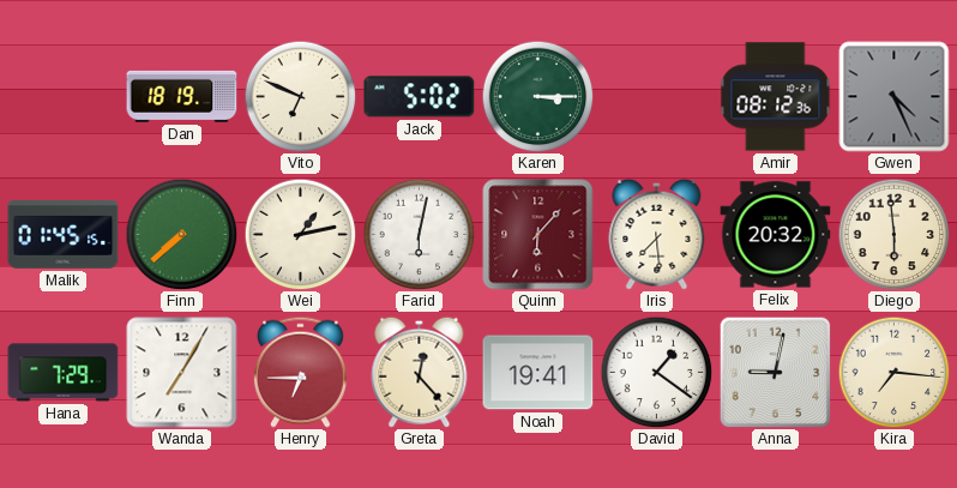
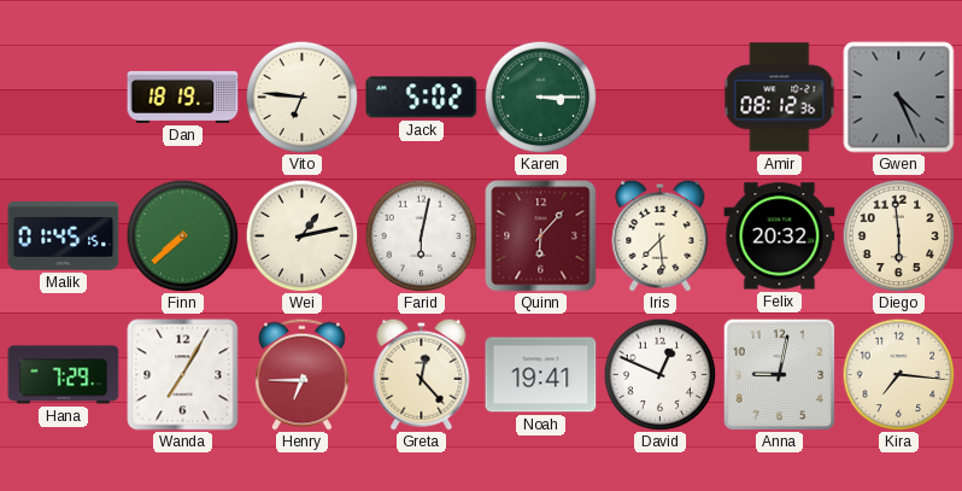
Vito: 6:49 -> 6:46 (301, 97)
David: 1:21 -> 12:49 (659, 374)
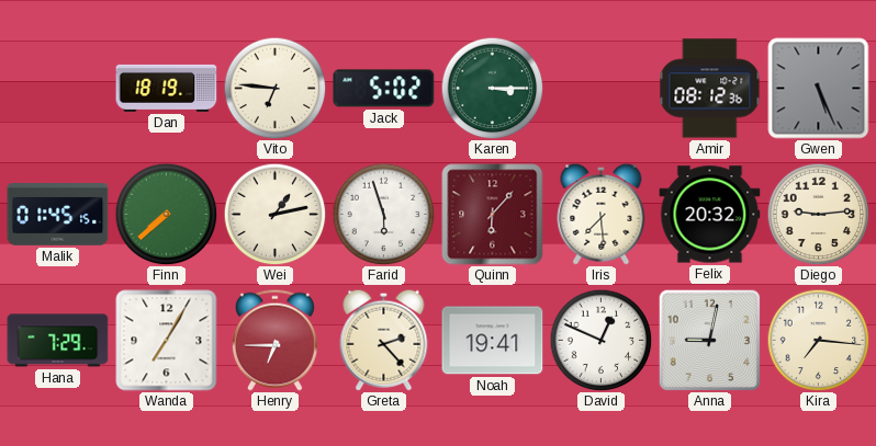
Gwen: 4:26 -> 5:26 (819, 89)
Farid: 6:02 -> 5:57 (383, 214)
Diego: 5:59 -> 9:14 (818, 214)
Greta: 12:23 -> 2:23 (384, 340)
